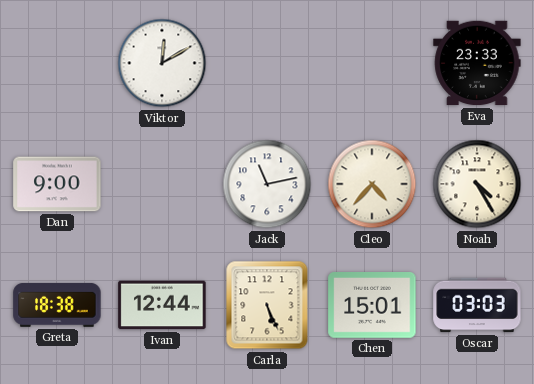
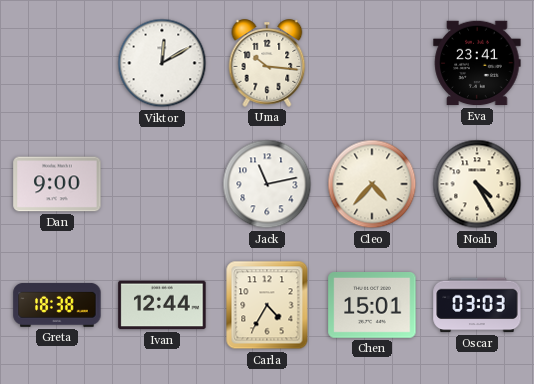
Uma: none -> 10:16 (267, 63)
Eva: 23:33 -> 23:41 (477, 63)
Carla: 5:26 -> 4:35 (267, 305)
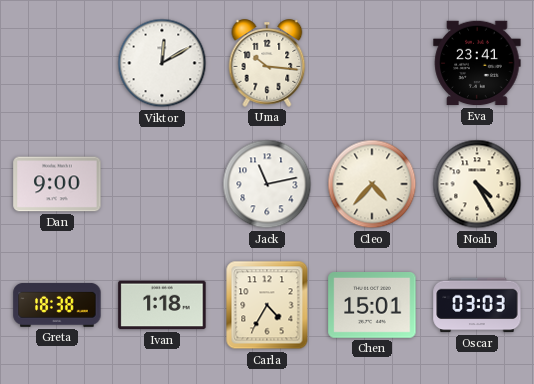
Ivan: 12:44 -> 1:18 (162, 305)
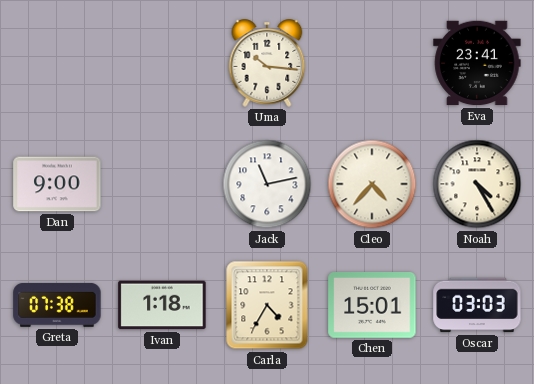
Viktor: 12:10 -> none (162, 63)
Greta: 18:38 -> 07:38 (57, 305)
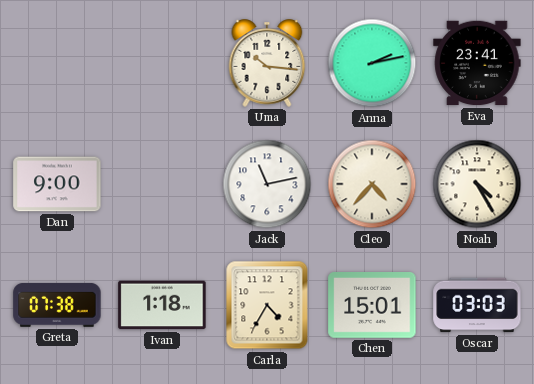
Anna: none -> 2:13 (372, 63)
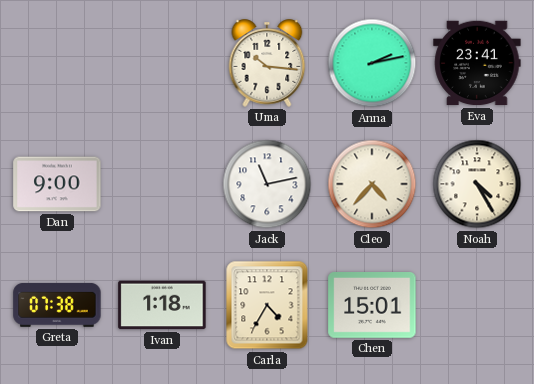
Oscar: 03:03 -> none (477, 305)
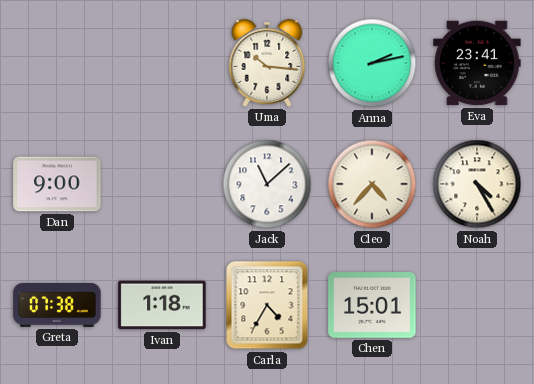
Jack: 11:13 -> 11:08 (267, 184)
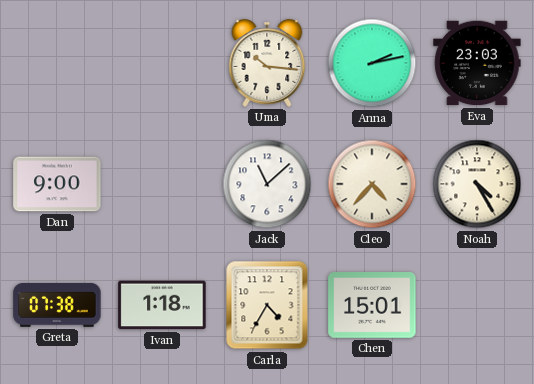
Eva: 23:41 -> 23:03 (477, 63)
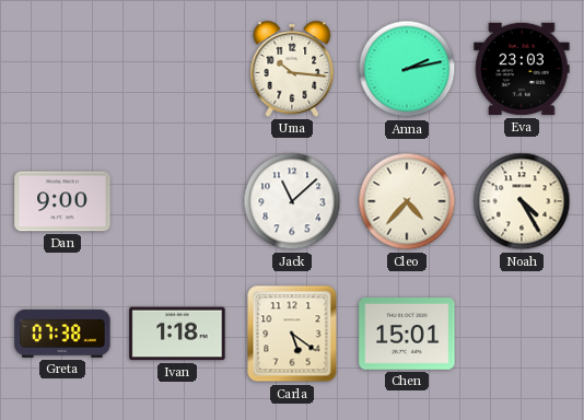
Carla: 4:35 -> 5:21 (292, 334)
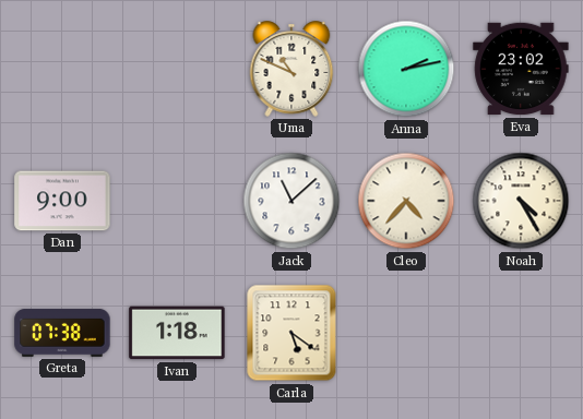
Uma: 10:16 -> 10:49 (291, 69)
Eva: 23:03 -> 23:02 (521, 69)
Chen: 15:01 -> none (407, 335)
